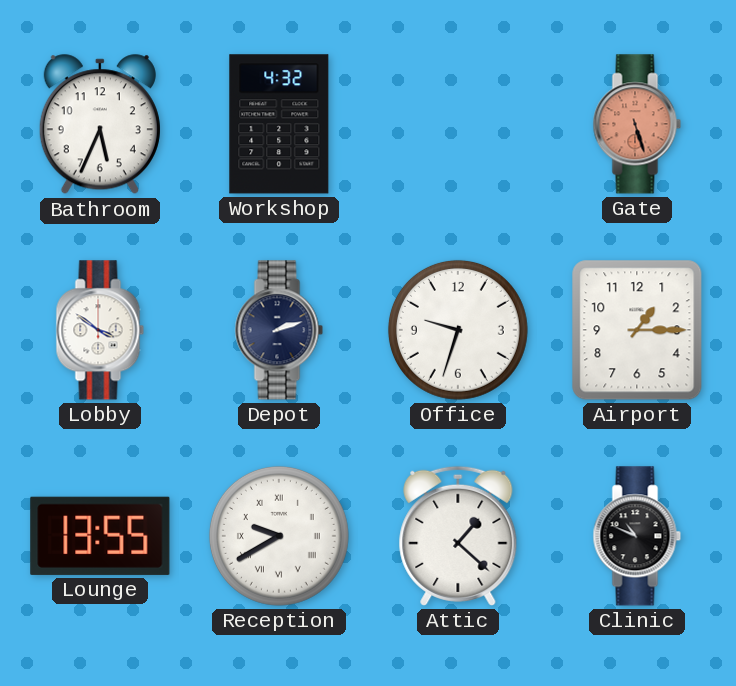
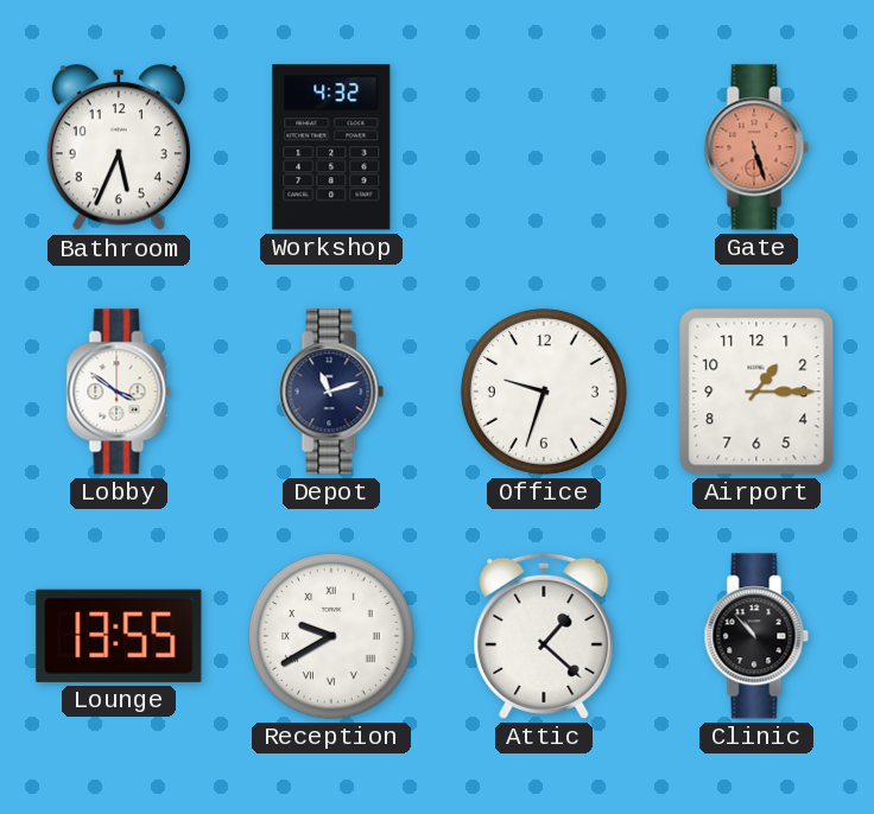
Depot: 2:12 -> 11:12 (331, 392)
Clinic: 10:49 -> 10:53 (756, 636)
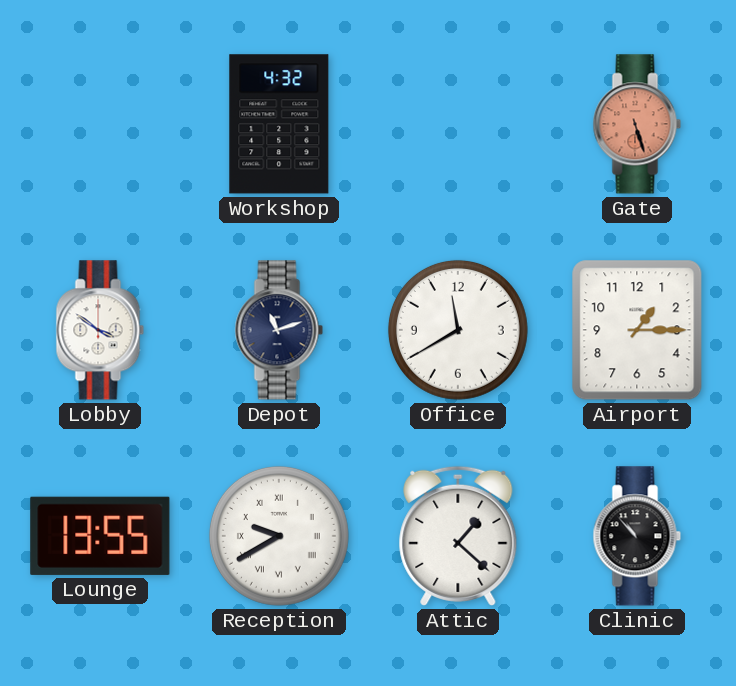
Bathroom: 5:34 -> none (119, 148)
Office: 9:33 -> 11:40 (458, 330)
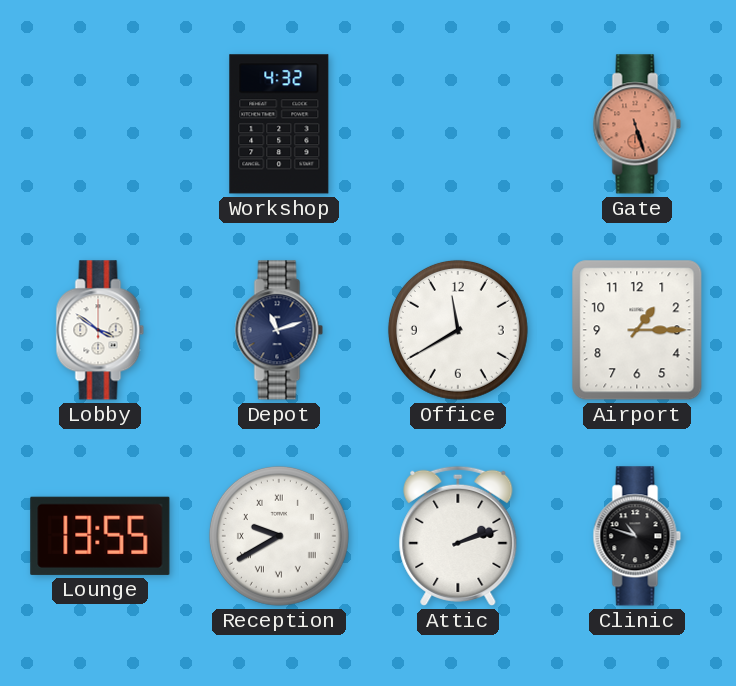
Attic: 1:22 -> 2:12 (458, 536)
Clinic: 10:53 -> 10:48 (637, 536)
